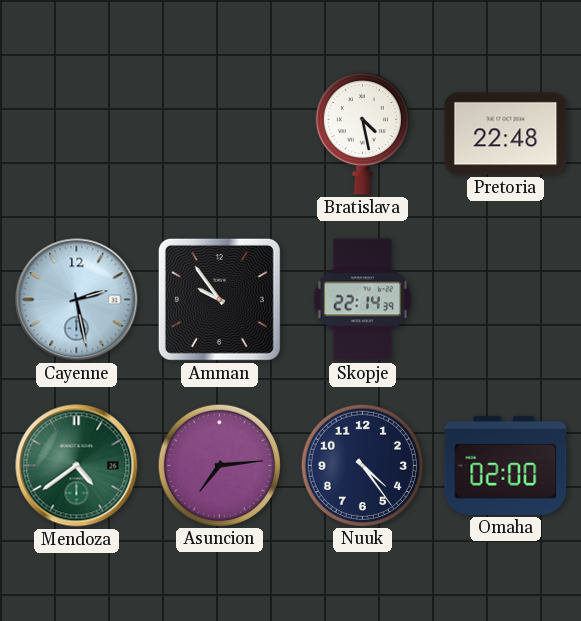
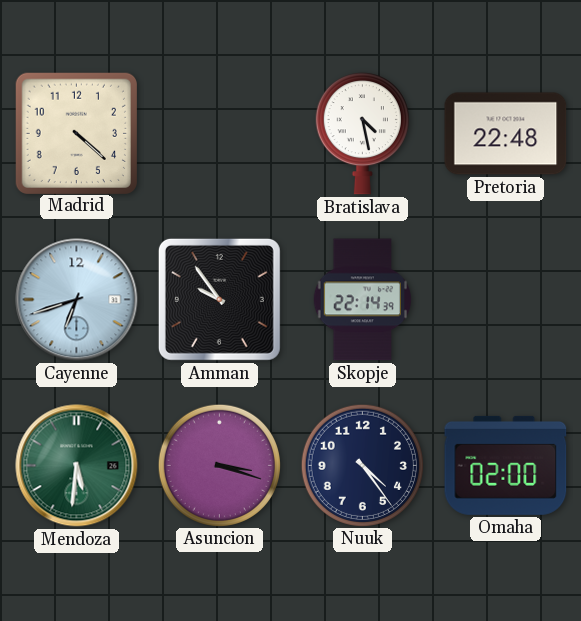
Madrid: none -> 4:22 (76, 133)
Cayenne: 2:28 -> 6:42 (77, 300)
Mendoza: 4:39 -> 5:31 (77, 466)
Asuncion: 7:14 -> 3:18 (219, 465)
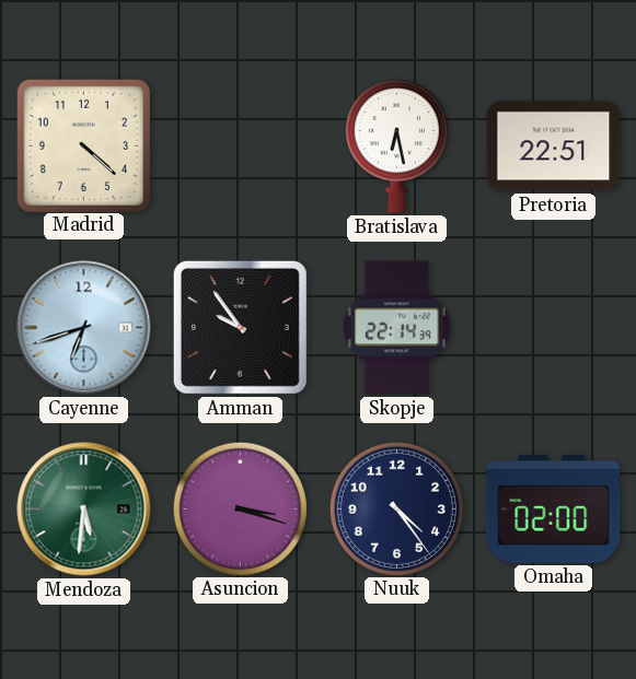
Bratislava: 4:28 -> 6:28 (396, 145)
Pretoria: 22:48 -> 22:51 (554, 147)
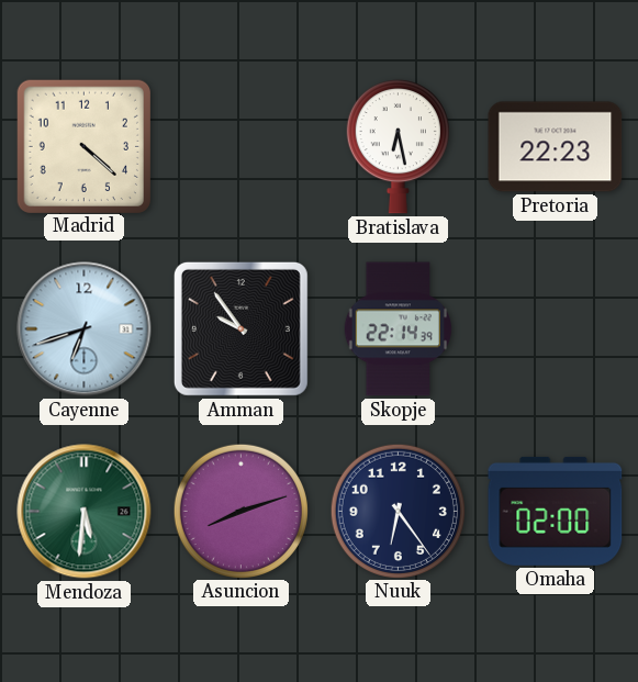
Pretoria: 22:51 -> 22:23 (556, 147)
Asuncion: 3:18 -> 8:12 (240, 511)
Nuuk: 4:24 -> 6:24 (398, 511)
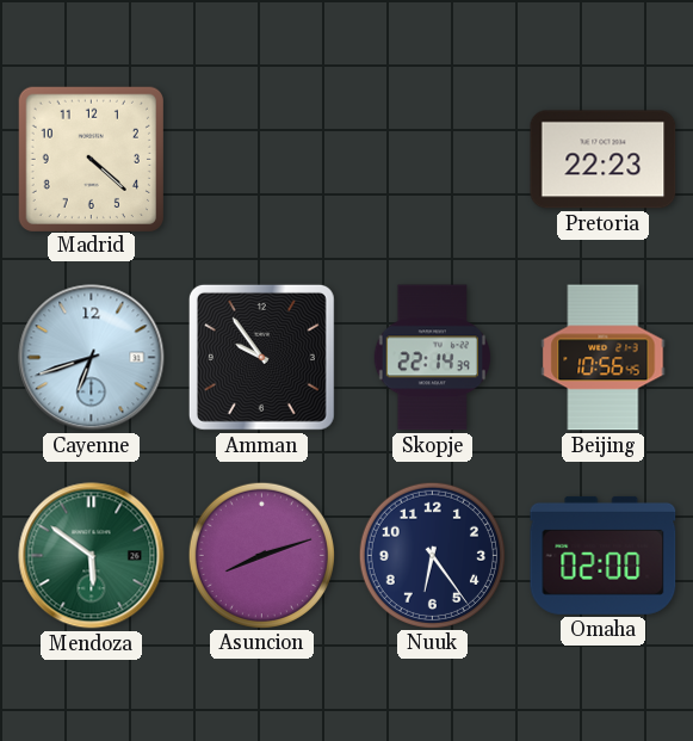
Bratislava: 6:28 -> none (398, 146)
Beijing: none -> 10:56 (604, 358)
Mendoza: 5:31 -> 5:51 (92, 556)
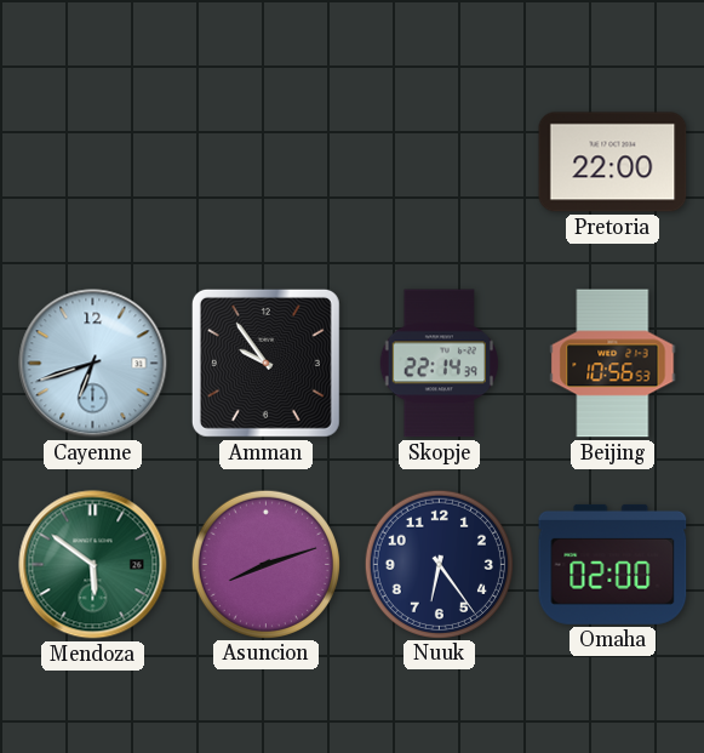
Madrid: 4:22 -> none (91, 159)
Pretoria: 22:23 -> 22:00 (613, 162)
Beijing: 10:56:45 -> 10:56:53 (613, 364)
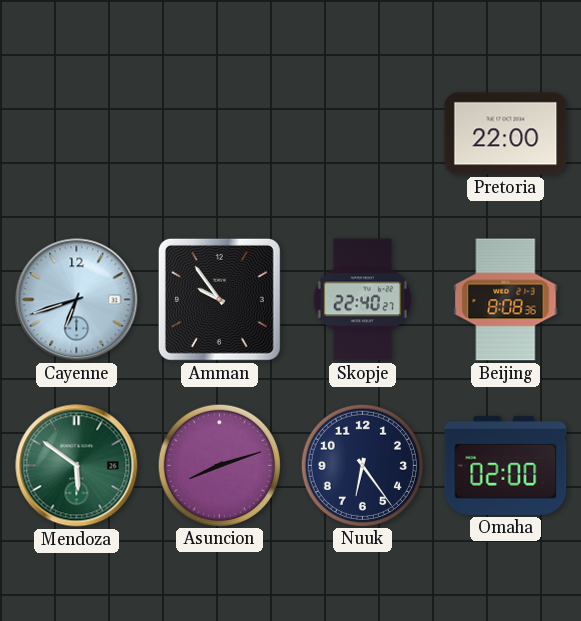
Skopje: 22:14 -> 22:40 (362, 300)
Beijing: 10:56 -> 8:08 (506, 300)
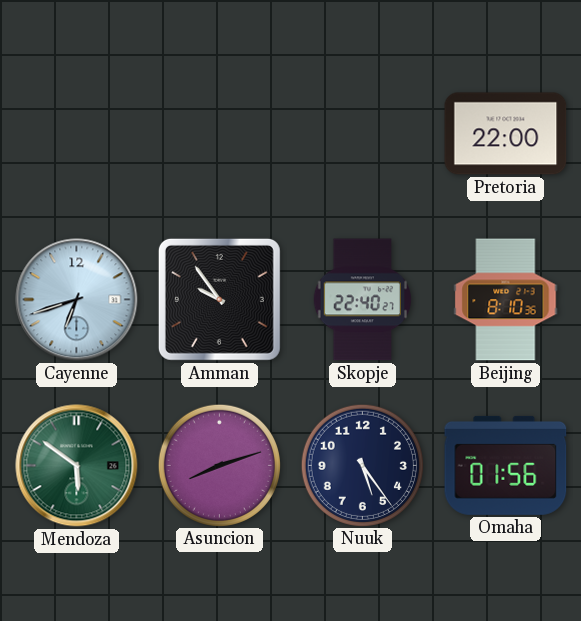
Beijing: 8:08 -> 8:10 (506, 300)
Nuuk: 6:24 -> 5:24 (362, 465)
Omaha: 02:00 -> 01:56 (506, 465)
